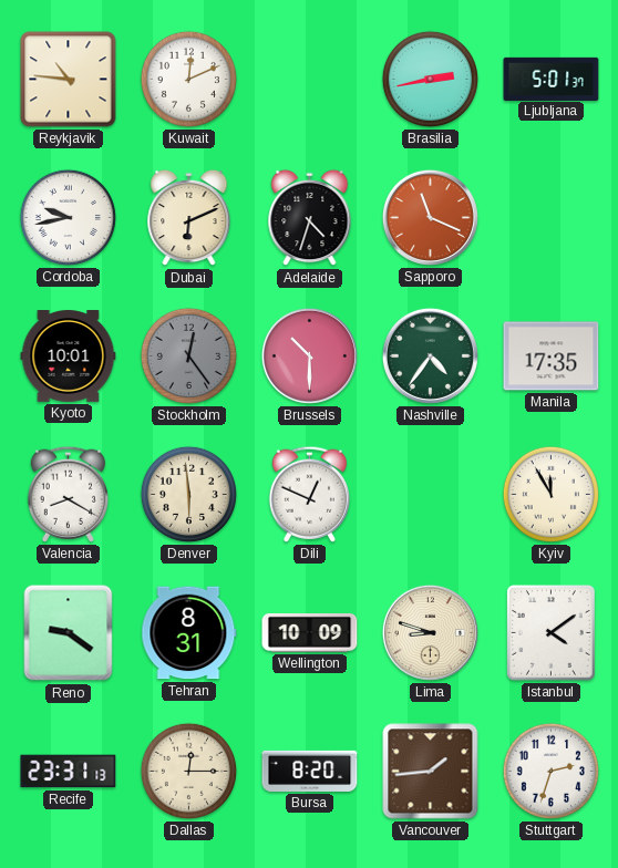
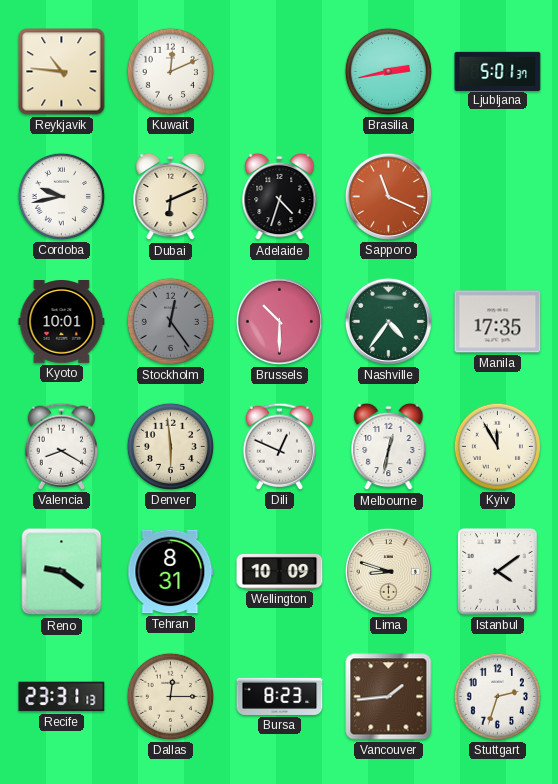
Melbourne: none -> 12:32 (389, 447)
Bursa: 8:20 -> 8:23 (280, 696)
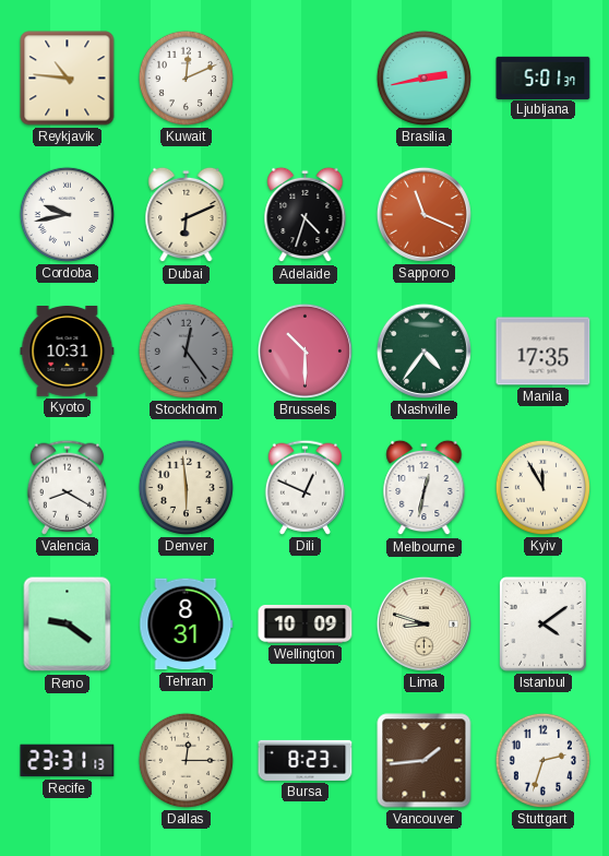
Kyoto: 10:01 -> 10:31 (68, 352)
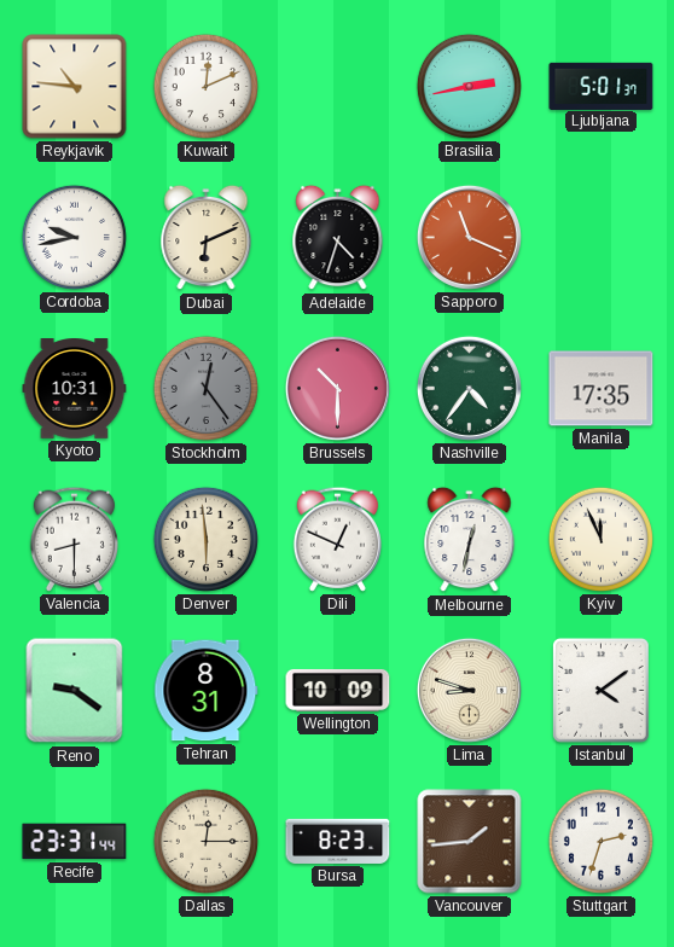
Valencia: 8:20 -> 8:30 (74, 539)
Kyiv: 11:55 -> 11:56 (600, 539)
Recife: 23:31:13 -> 23:31:44 (75, 842)
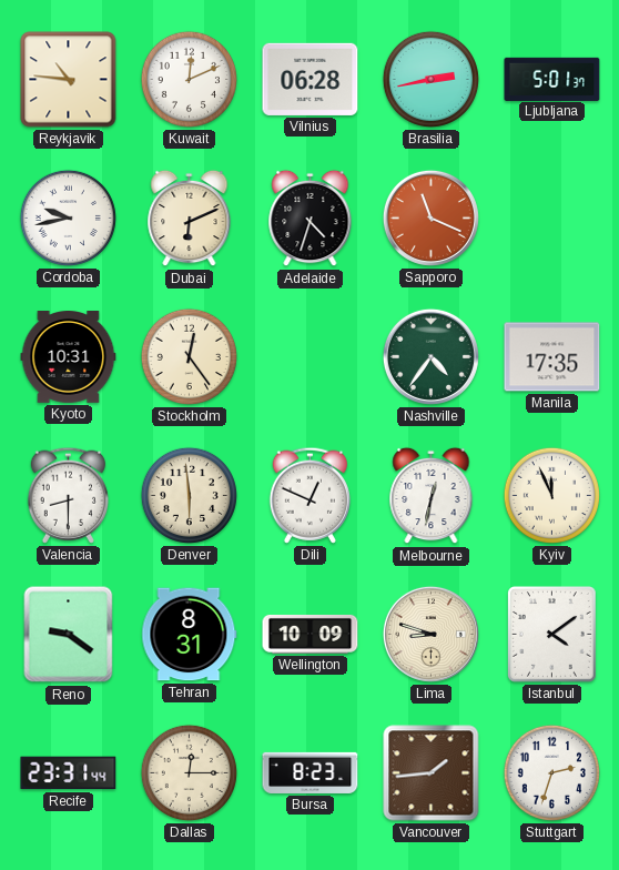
Vilnius: none -> 06:28 (311, 79)
Stockholm dial: grey -> cream (189, 356)
Brussels: 10:30 -> none (337, 388)
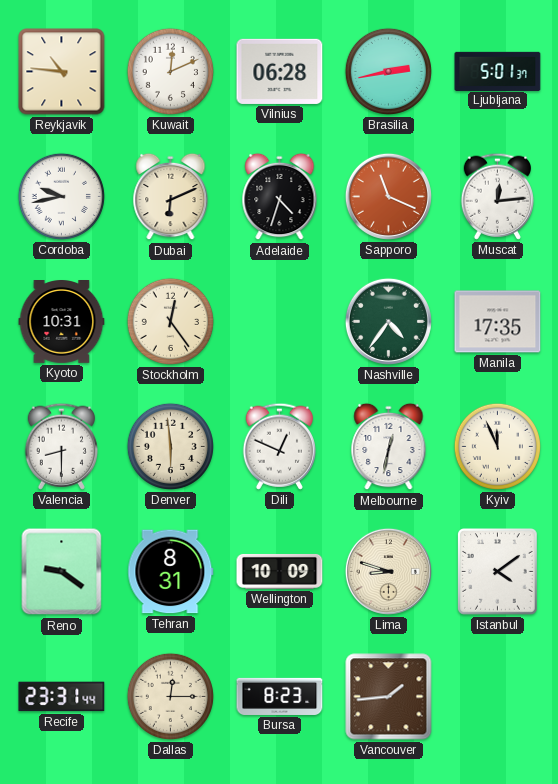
Muscat: none -> 12:14 (497, 196)
Stuttgart: 2:33 -> none (551, 772)
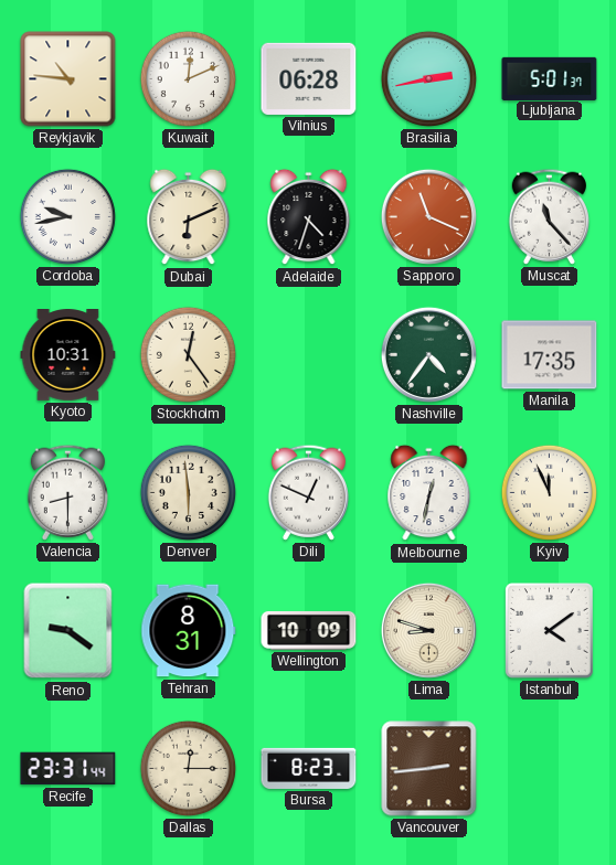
Muscat: 12:14 -> 11:23 (549, 216)
Vancouver: 1:44 -> 2:44 (429, 769)
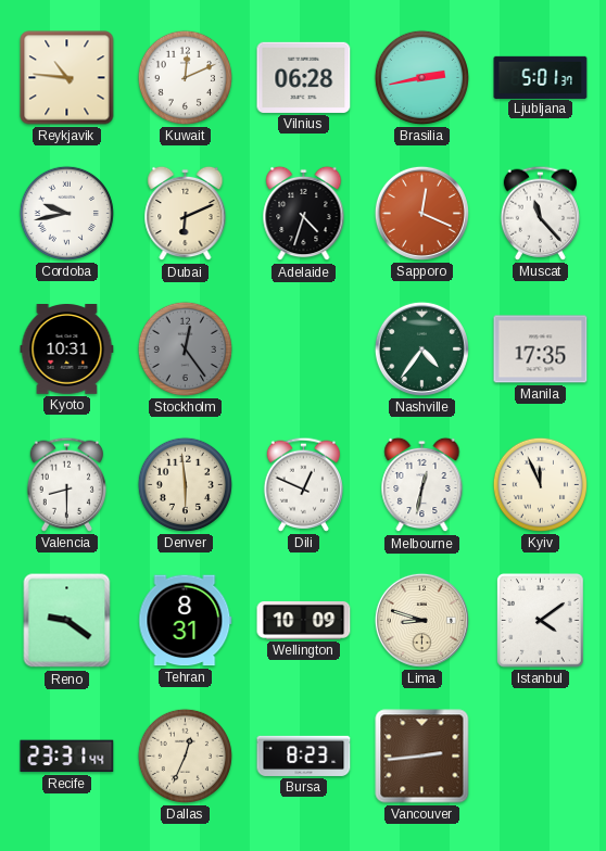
Sapporo: 11:19 -> 12:19 (421, 213)
Stockholm dial: cream -> grey (185, 348)
Dallas: 12:15 -> 12:34 (185, 755)
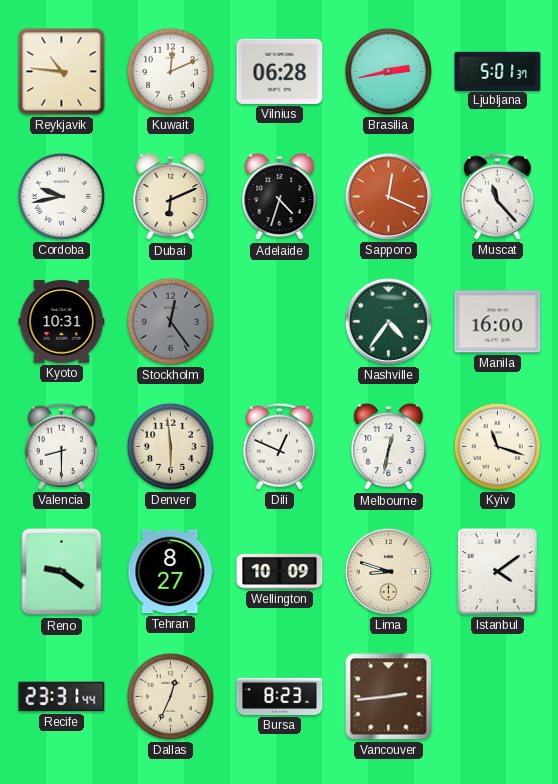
Manila: 17:35 -> 16:00 (498, 322)
Kyiv: 11:56 -> 11:18 (497, 446)
Tehran: 8:31 -> 8:27 (171, 572)
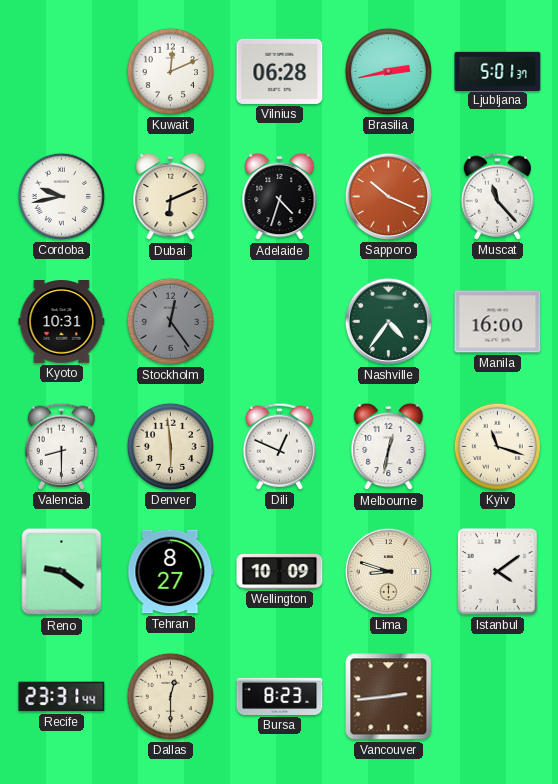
Reykjavik: 10:46 -> none (62, 72)
Sapporo: 12:19 -> 10:19 (388, 196)
Dallas: 12:34 -> 12:30 (170, 696)
